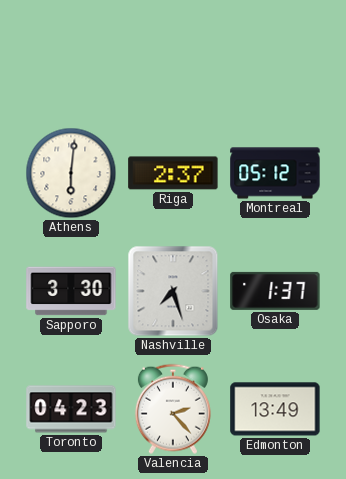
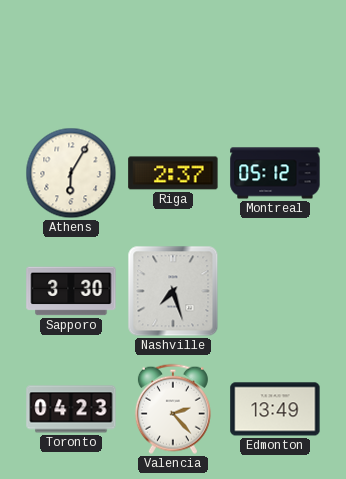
Athens: 6:01 -> 6:05 (71, 173)
Osaka: 1:37 -> none (275, 291)
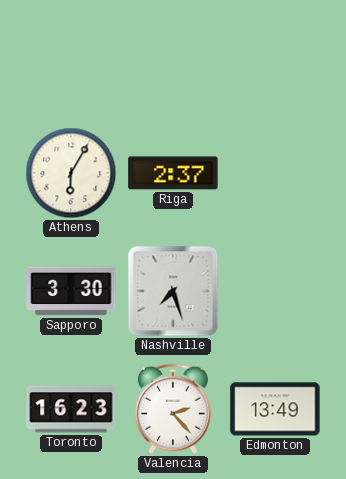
Montreal: 05:12 -> none (275, 173)
Toronto: 04:23 -> 16:23 (71, 409)
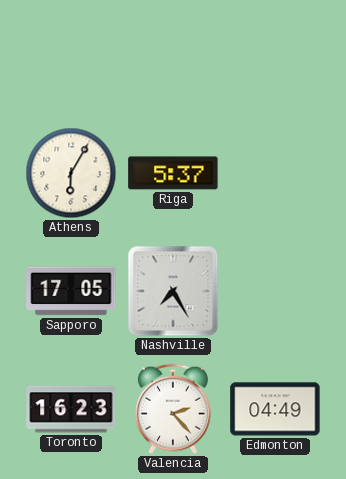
Riga: 2:37 -> 5:37 (173, 173)
Sapporo: 3:30 -> 17:05 (71, 291)
Nashville: 7:27 -> 7:25 (173, 291)
Edmonton: 13:49 -> 04:49 (275, 409)
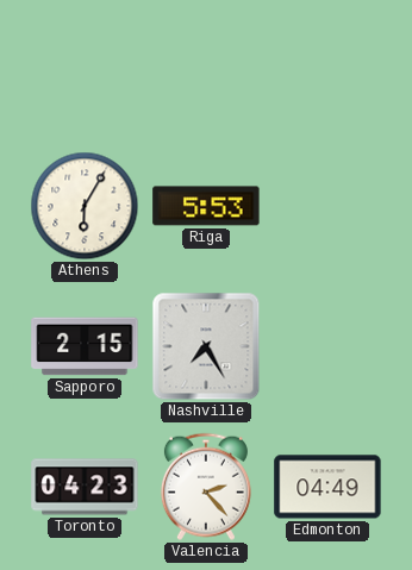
Riga: 5:37 -> 5:53 (206, 206)
Sapporo: 17:05 -> 2:15 (85, 346)
Toronto: 16:23 -> 04:23 (85, 487)
